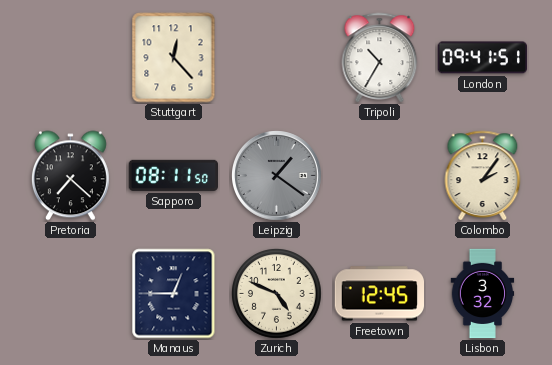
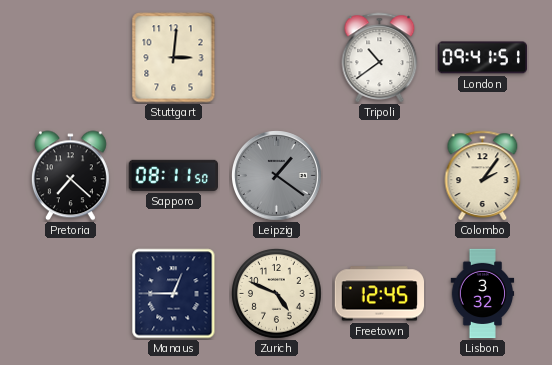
Stuttgart: 12:23 -> 3:01 (174, 58)
Tripoli: 10:35 -> 10:39 (380, 58)
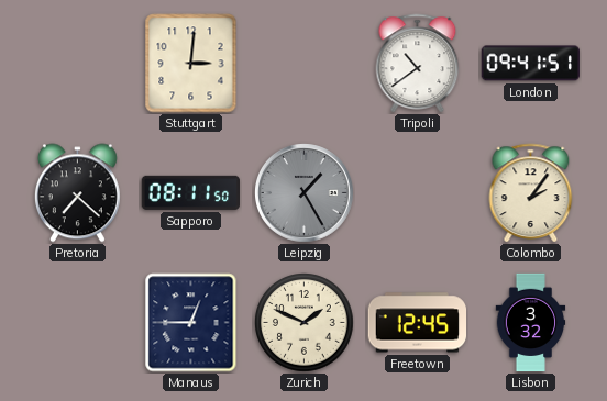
Leipzig: 1:21 -> 1:25 (305, 193)
Zurich: 4:49 -> 1:49 (305, 323)
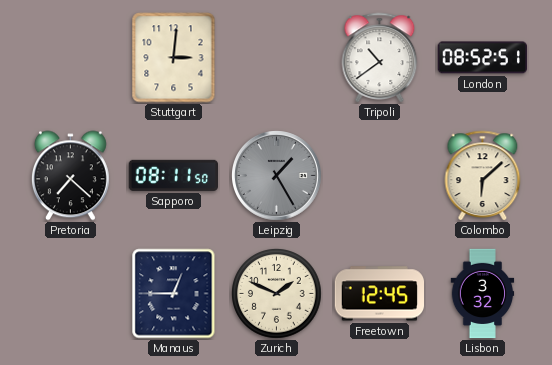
London: 09:41 -> 08:52 (482, 58)
Colombo: 2:06 -> 6:08 (483, 176)
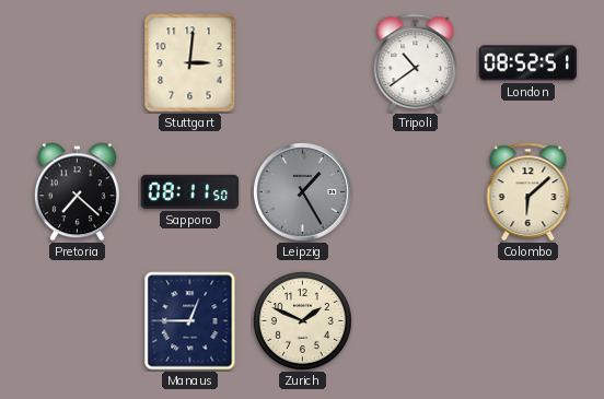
Freetown: 12:45 -> none (379, 294)
Lisbon: 3:32 -> none (483, 294)
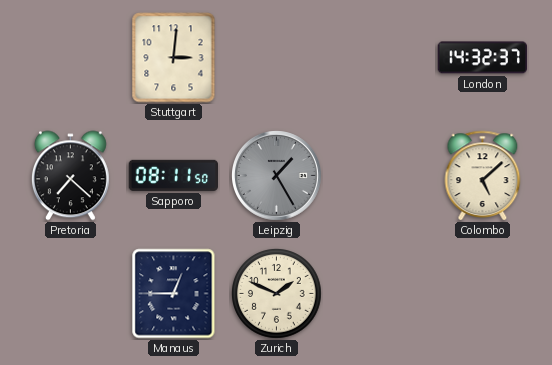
Tripoli: 10:39 -> none (416, 63)
London: 08:52 -> 14:32 (482, 58)
Colombo: 6:08 -> 5:08 (483, 176)
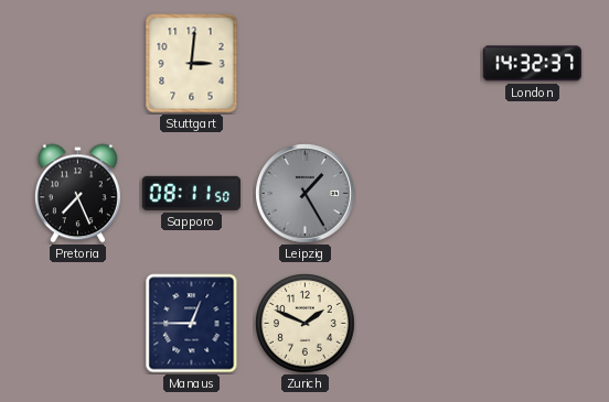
Pretoria: 7:22 -> 7:26 (77, 194)
Colombo: 5:08 -> none (483, 176)
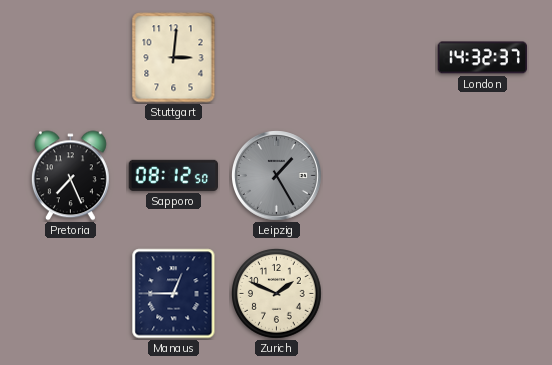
Sapporo: 08:11 -> 08:12 (173, 175)
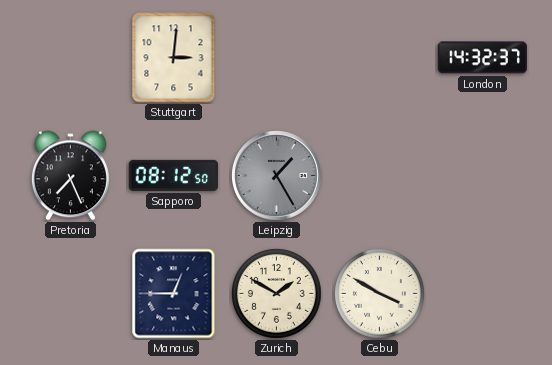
Zurich: 1:49 -> 1:50 (277, 294)
Cebu: none -> 3:50 (380, 294)
